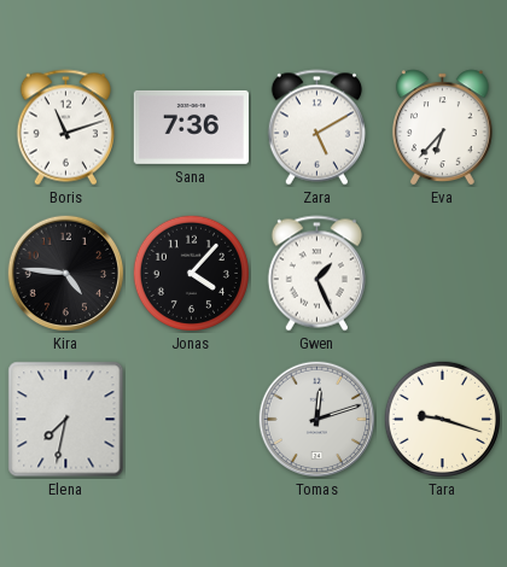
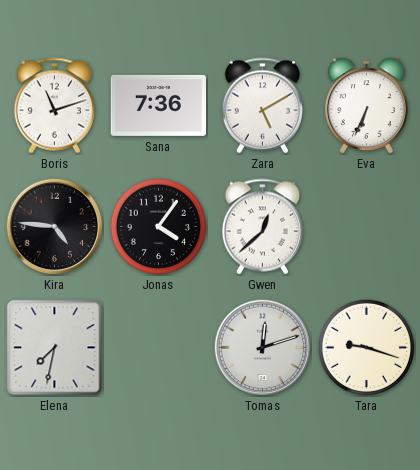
Eva: 6:37 -> 6:34 (366, 106)
Jonas: 4:07 -> 4:06 (158, 226)
Gwen: 1:26 -> 12:38 (262, 227)
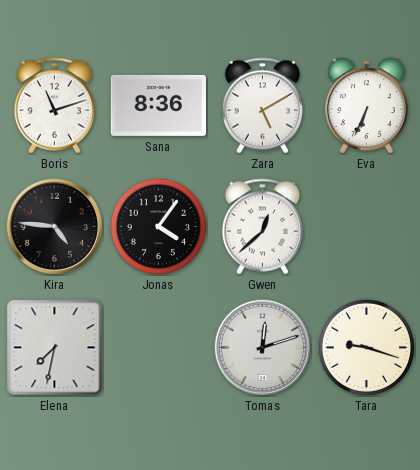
Sana: 7:36 -> 8:36 (158, 105)
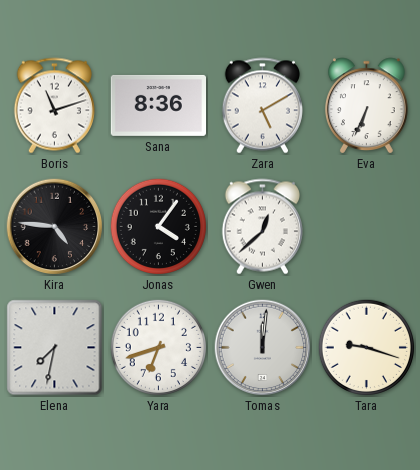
Yara: none -> 6:42 (158, 347)
Tomas: 12:12 -> 12:01 (263, 348)
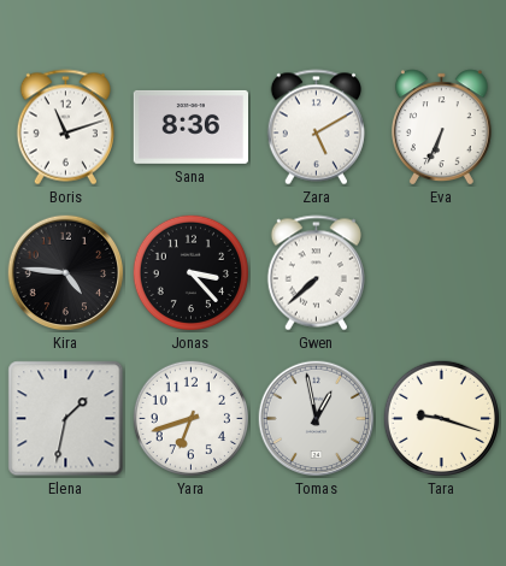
Jonas: 4:06 -> 3:23 (190, 272)
Gwen: 12:38 -> 7:38 (316, 273)
Elena: 7:32 -> 1:32 (66, 419)
Tomas: 12:01 -> 12:58 (317, 419)
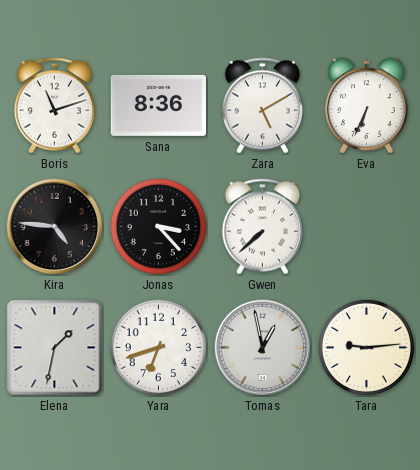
Tara: 9:18 -> 9:14 (366, 347)
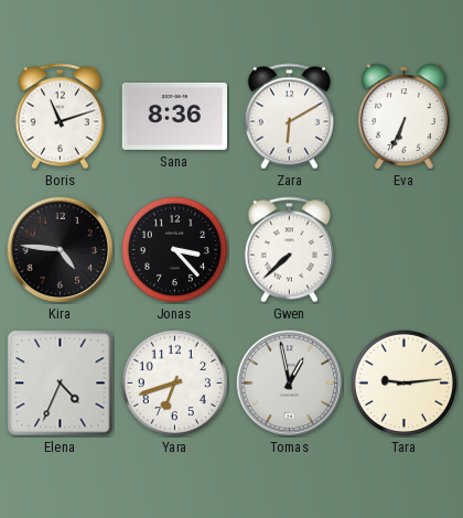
Zara: 5:10 -> 6:10 (289, 117)
Elena: 1:32 -> 4:34 (61, 384)
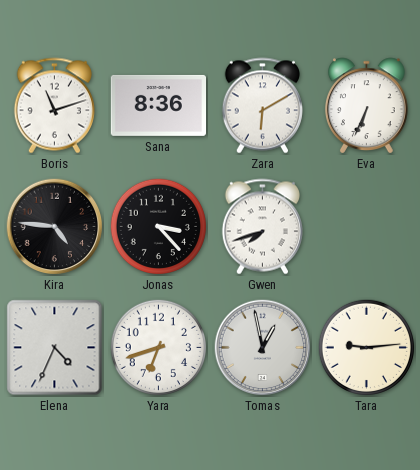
Gwen: 7:38 -> 7:42 (262, 227)
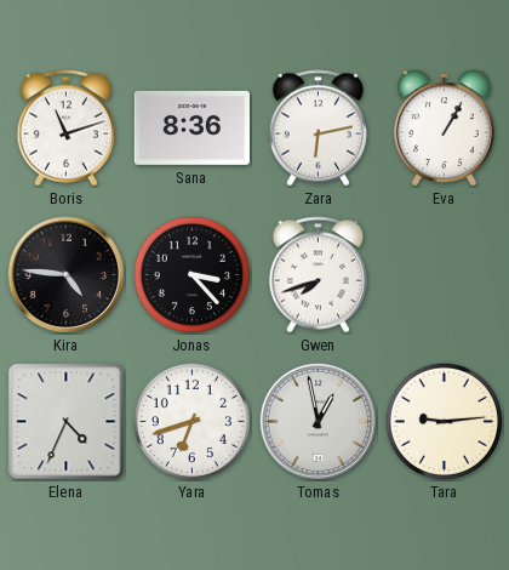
Zara: 6:10 -> 6:13 (318, 129)
Eva: 6:34 -> 1:05 (444, 129)
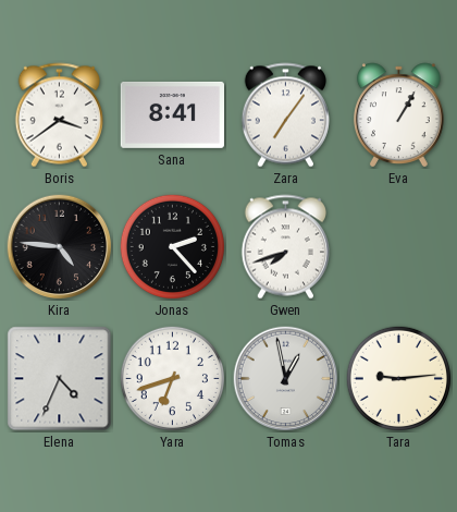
Boris: 11:12 -> 3:39 (59, 115)
Sana: 8:36 -> 8:41 (172, 114)
Zara: 6:13 -> 7:06 (285, 115)
Jonas: 3:23 -> 2:23 (172, 246)
